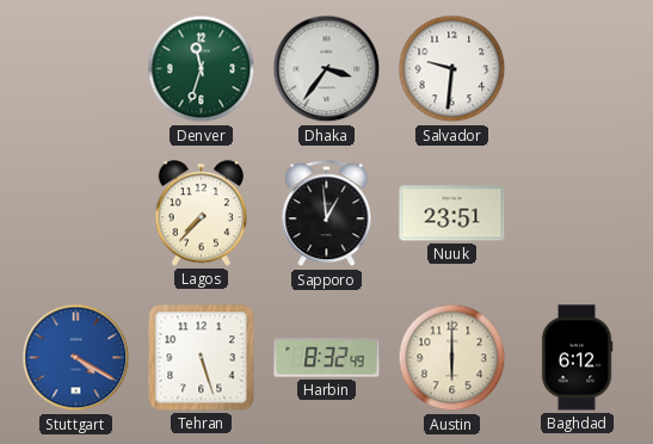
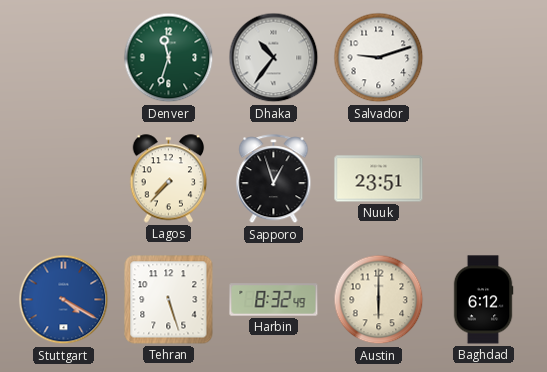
Dhaka: 3:36 -> 10:36 (274, 58)
Salvador: 9:31 -> 9:12 (379, 58)
Sapporo: 12:59 -> 12:57 (274, 179)
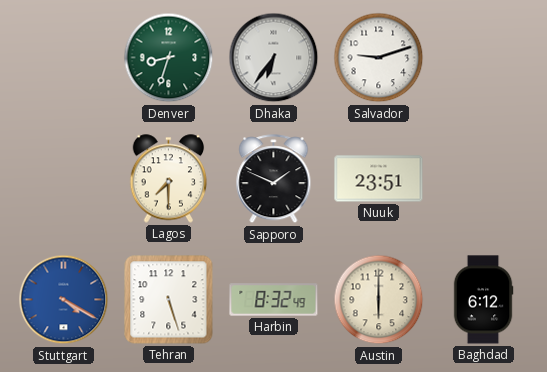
Denver: 11:33 -> 8:33 (169, 58)
Dhaka: 10:36 -> 6:36 (274, 58)
Lagos: 7:37 -> 7:30 (169, 179)
Sapporo: 12:57 -> 1:49 (274, 179)
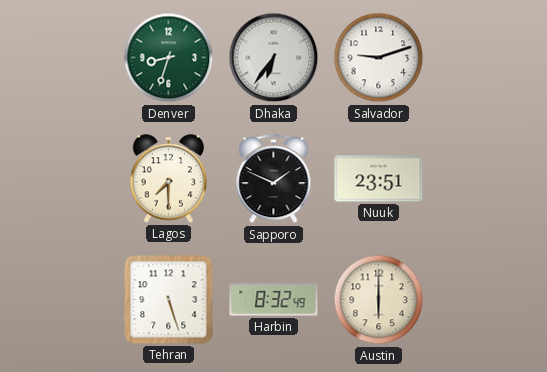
Stuttgart: 4:20 -> none (64, 300)
Baghdad: 6:12 -> none (483, 300)
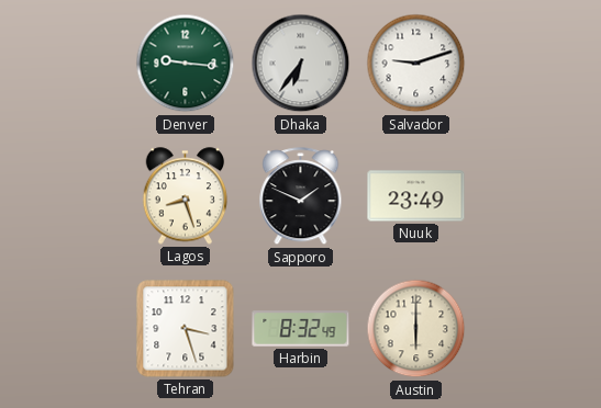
Denver: 8:33 -> 9:16 (186, 64)
Lagos: 7:30 -> 8:27 (186, 196)
Nuuk: 23:51 -> 23:49 (416, 196)
Tehran: 5:27 -> 3:27 (186, 329)
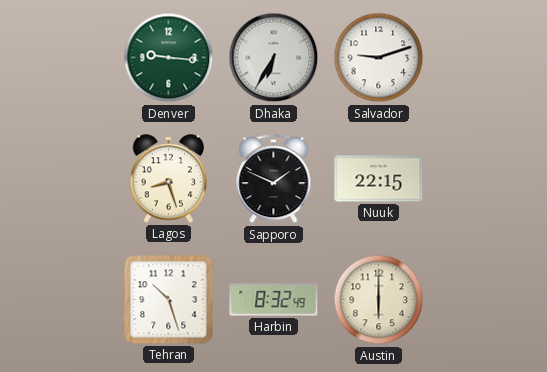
Dhaka: 6:36 -> 6:35 (274, 58)
Nuuk: 23:49 -> 22:15 (379, 179)
Tehran: 3:27 -> 10:27 (169, 300)
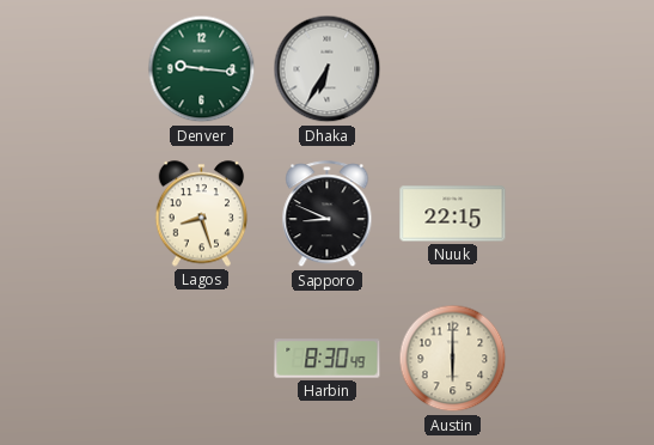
Salvador: 9:12 -> none (379, 58)
Sapporo: 1:49 -> 8:49 (328, 214)
Tehran: 10:27 -> none (169, 300)
Harbin: 8:32 -> 8:30 (328, 359)
